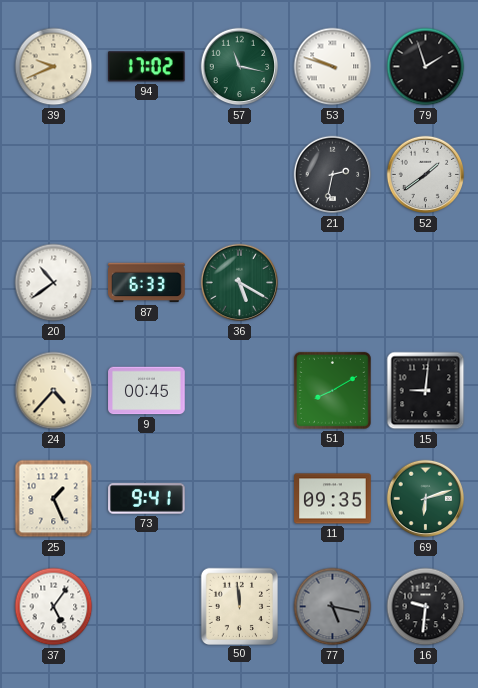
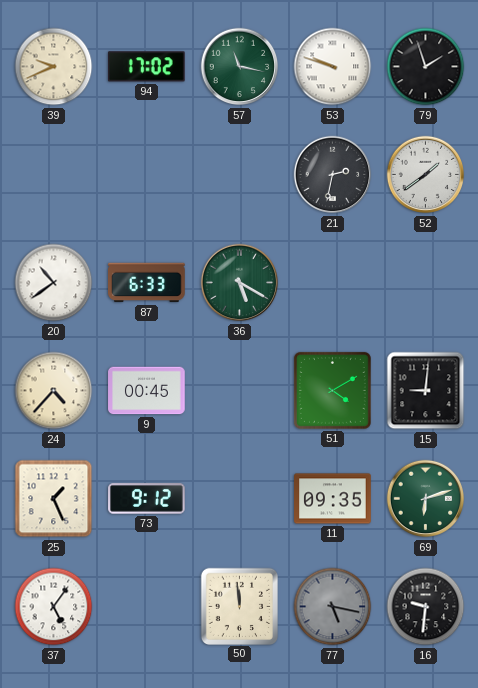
51: 8:10 -> 4:10 (332, 390)
73: 9:41 -> 9:12 (147, 499)
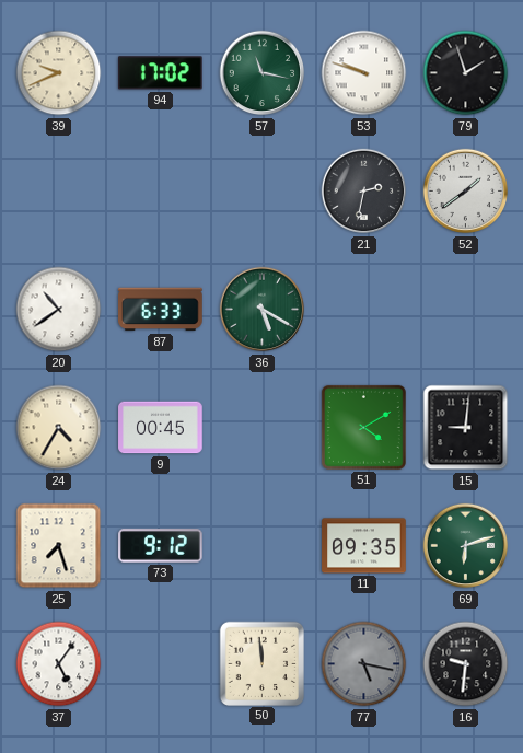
24: 4:37 -> 4:35 (59, 428)
25: 1:26 -> 7:27 (59, 546)
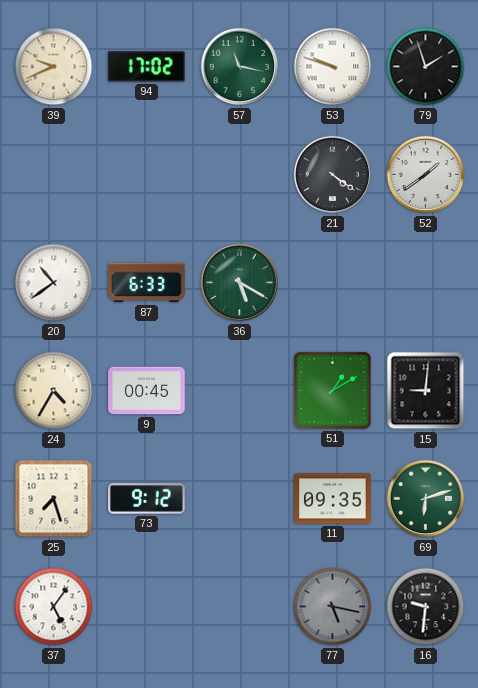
21: 2:32 -> 4:21 (333, 175)
51: 4:10 -> 1:10 (332, 390)
50: 11:59 -> none (261, 663)
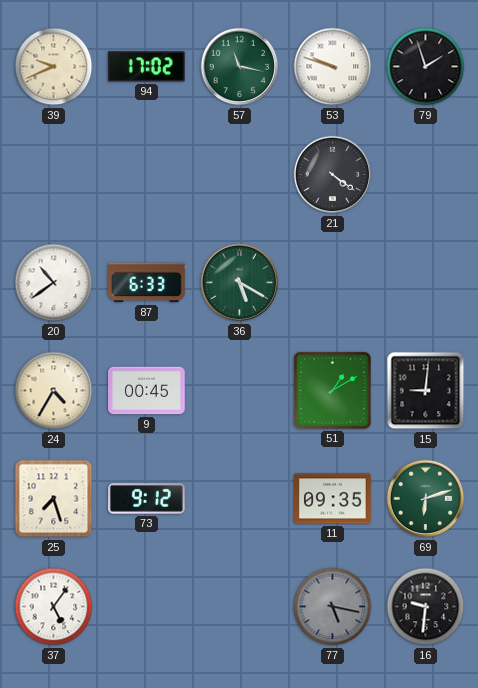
52: 1:39 -> none (426, 175)
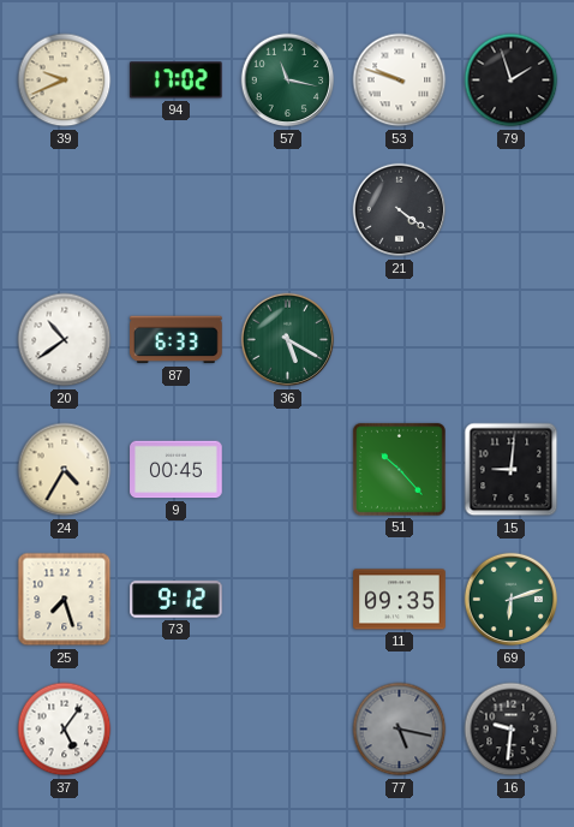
51: 1:10 -> 10:23 (399, 469)
